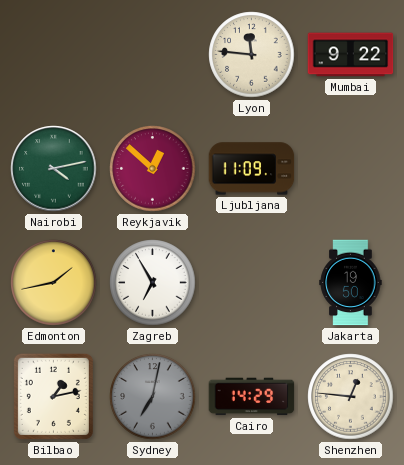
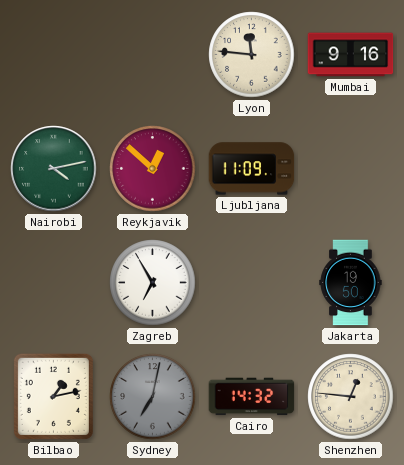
Mumbai: 9:22 -> 9:16 (351, 55)
Edmonton: 1:43 -> none (54, 283)
Cairo: 14:29 -> 14:32 (252, 397)
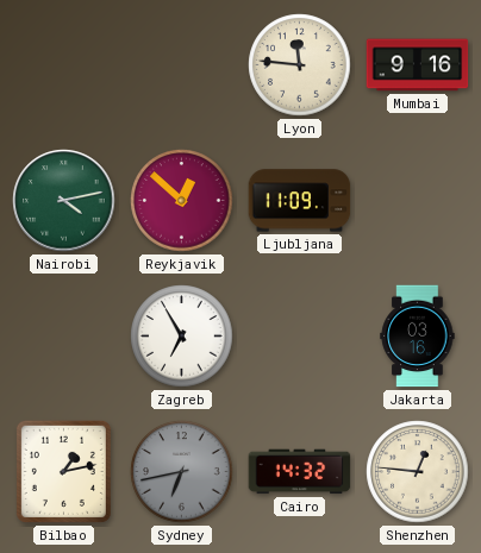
Jakarta: 19:50 -> 03:16 (418, 337)
Sydney: 7:02 -> 6:43 (182, 472)
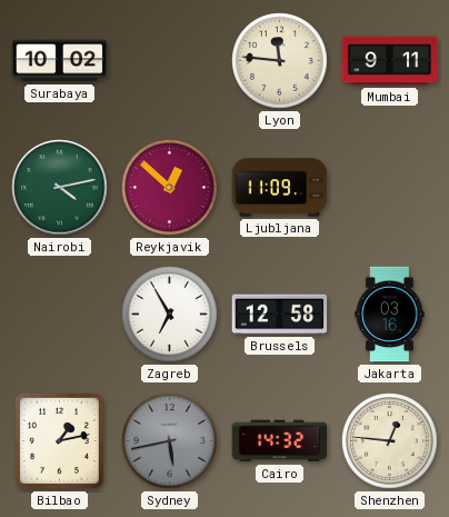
Surabaya: none -> 10:02 (60, 61)
Mumbai: 9:16 -> 9:11 (390, 61)
Brussels: none -> 12:58 (280, 315)
Sydney: 6:43 -> 5:43 (170, 441)
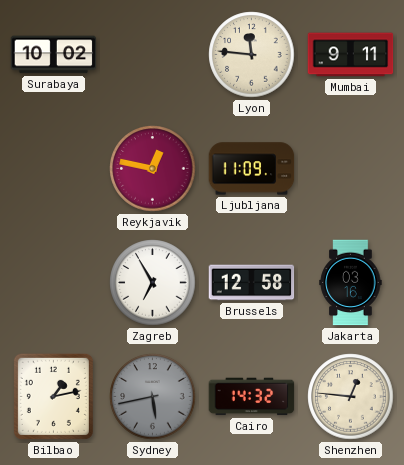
Nairobi: 4:13 -> none (60, 188)
Reykjavik: 12:52 -> 12:47 (153, 169)
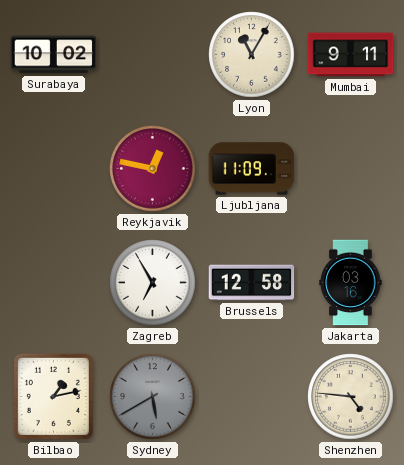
Lyon: 11:46 -> 11:05 (252, 55)
Sydney: 5:43 -> 5:40 (153, 397)
Cairo: 14:32 -> none (252, 397)
Shenzhen: 12:46 -> 4:46 (351, 397)
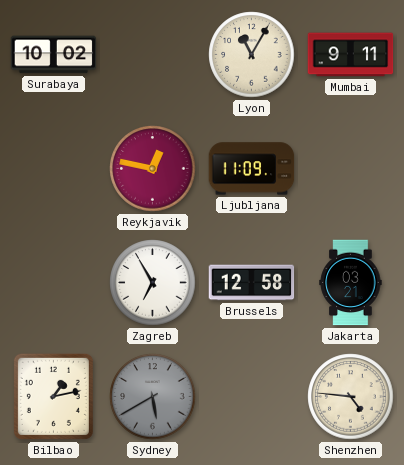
Jakarta: 03:16 -> 03:21 (351, 283)
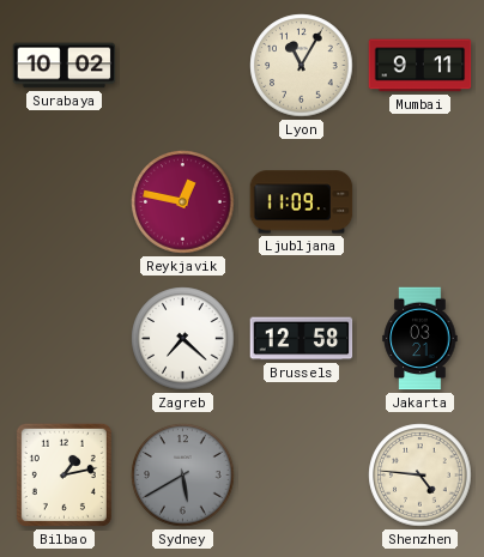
Zagreb: 6:55 -> 7:22 (183, 339)
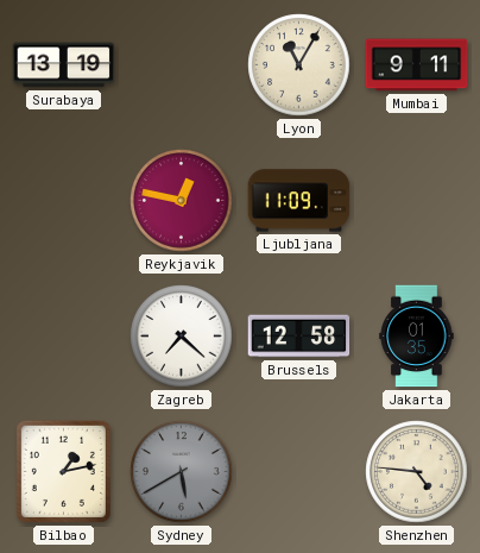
Surabaya: 10:02 -> 13:19 (64, 65)
Jakarta: 03:21 -> 01:35 (417, 337)
